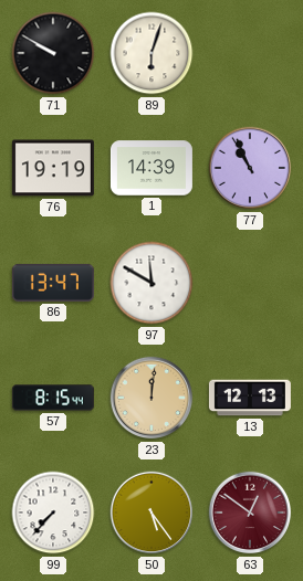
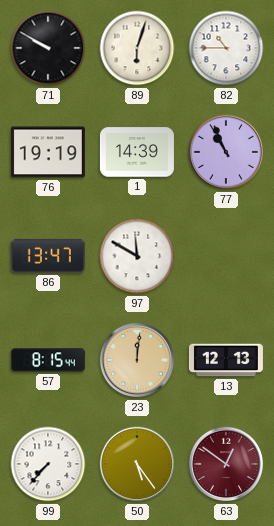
82: none -> 10:45 (226, 48)
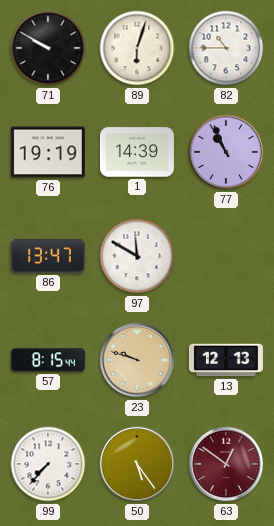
23: 12:01 -> 9:48 (137, 360)
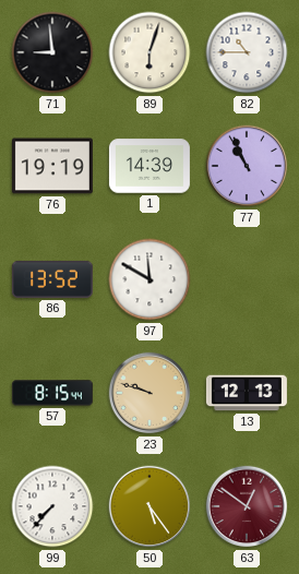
71: 9:50 -> 8:59 (52, 52)
86: 13:47 -> 13:52 (52, 279)
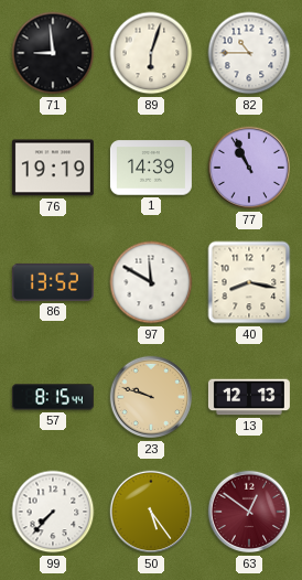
40: none -> 8:17 (249, 282)
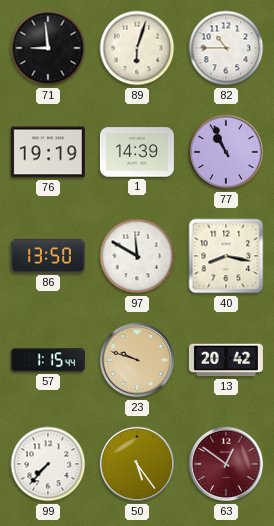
86: 13:52 -> 13:50 (48, 256)
57: 8:15 -> 1:15 (48, 360)
13: 12:13 -> 20:42 (226, 360)
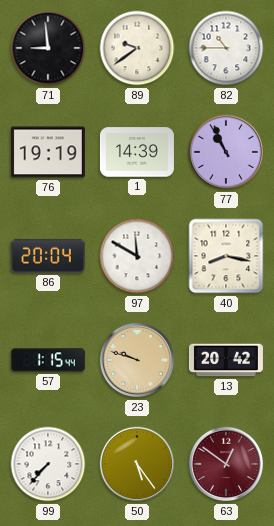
89: 6:03 -> 9:39 (137, 48)
86: 13:50 -> 20:04 (48, 256)
